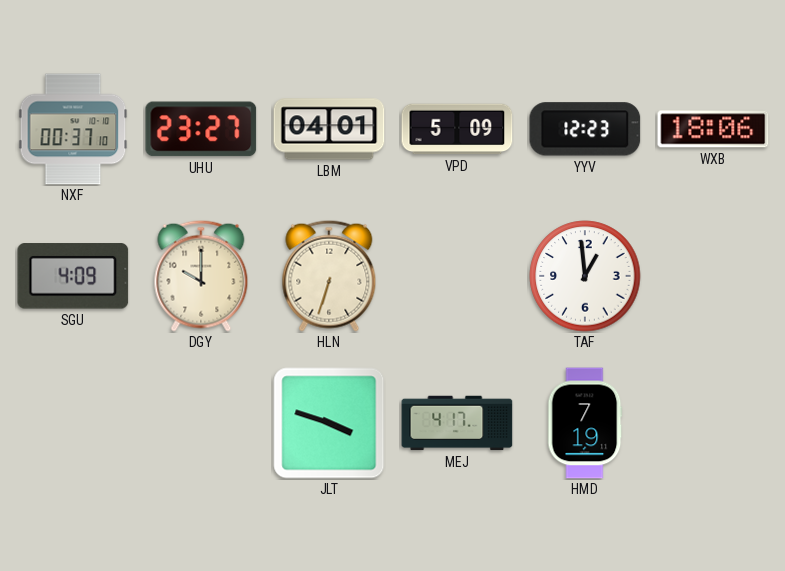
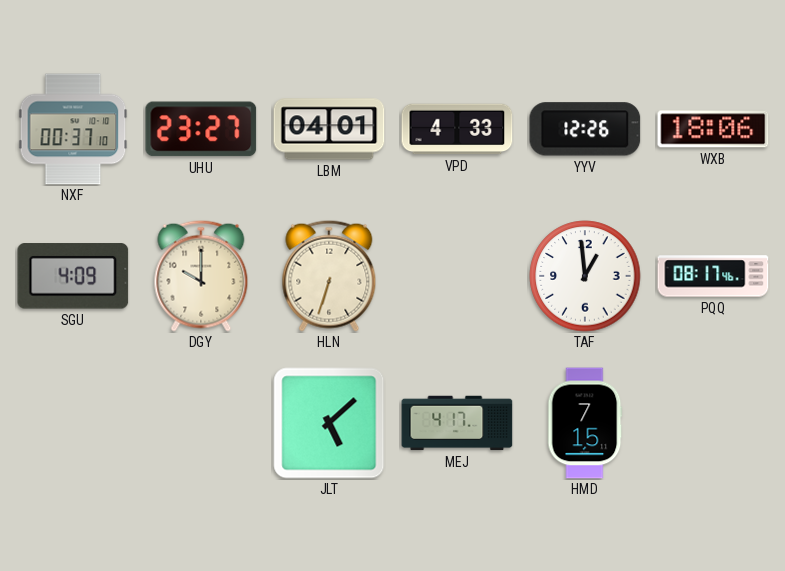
VPD: 5:09 -> 4:33 (457, 129)
YYV: 12:23 -> 12:26 (585, 129)
PQQ: none -> 08:17 (713, 276)
JLT: 3:48 -> 5:08 (329, 423)
HMD: 7:19 -> 7:15 (585, 423)
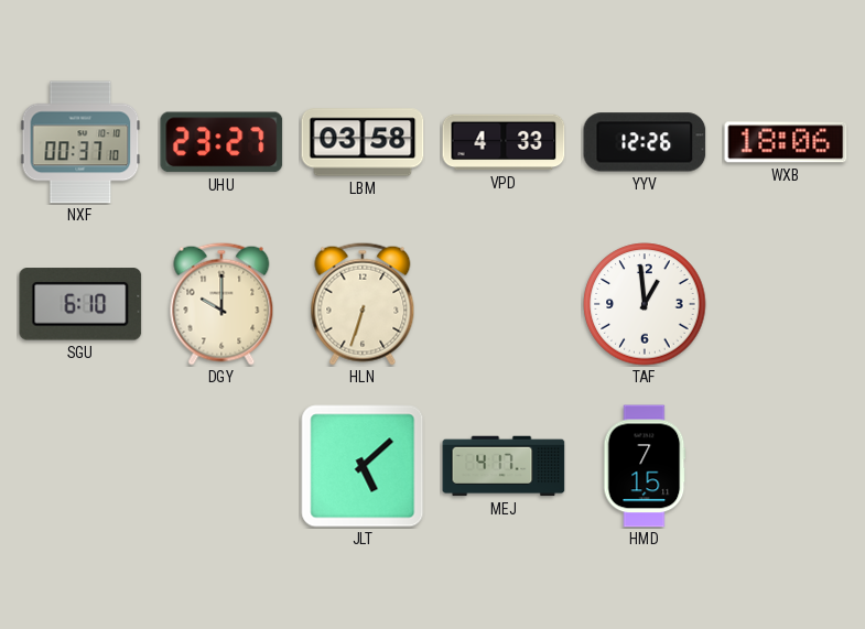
LBM: 04:01 -> 03:58 (363, 142)
SGU: 4:09 -> 6:10 (80, 304)
PQQ: 08:17 -> none (713, 276)
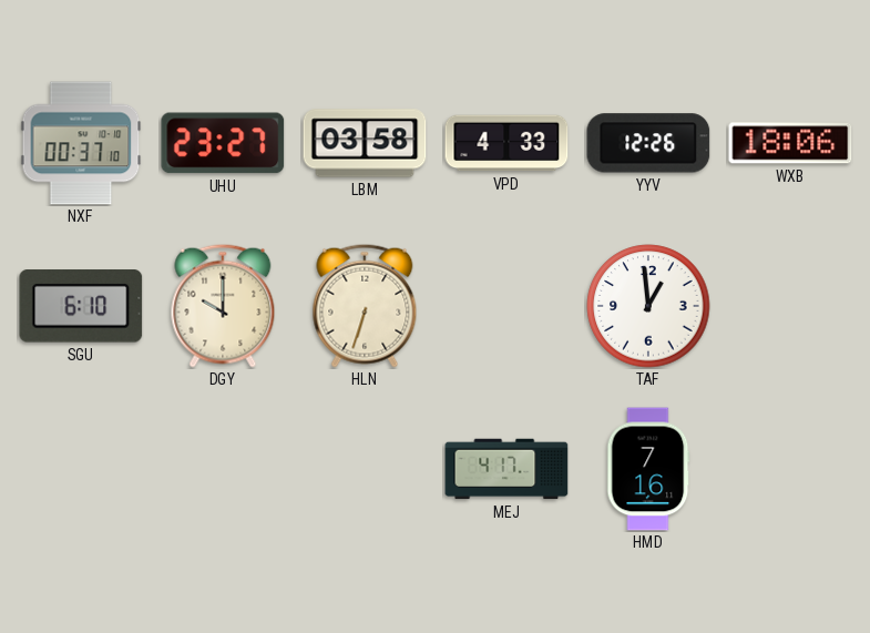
JLT: 5:08 -> none (363, 466)
HMD: 7:15 -> 7:16 (648, 469)
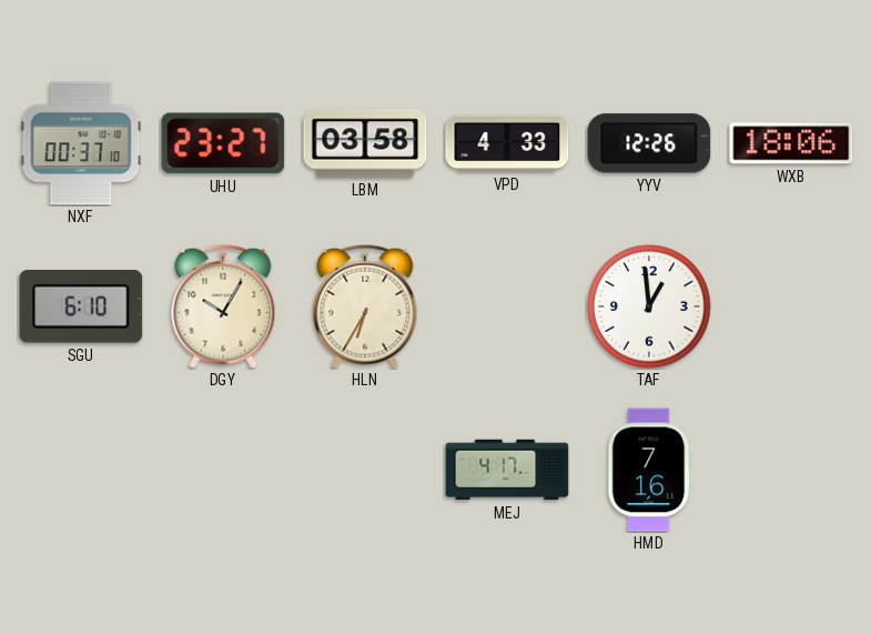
DGY: 10:00 -> 10:05 (223, 306)
HLN: 6:33 -> 6:35 (365, 306)
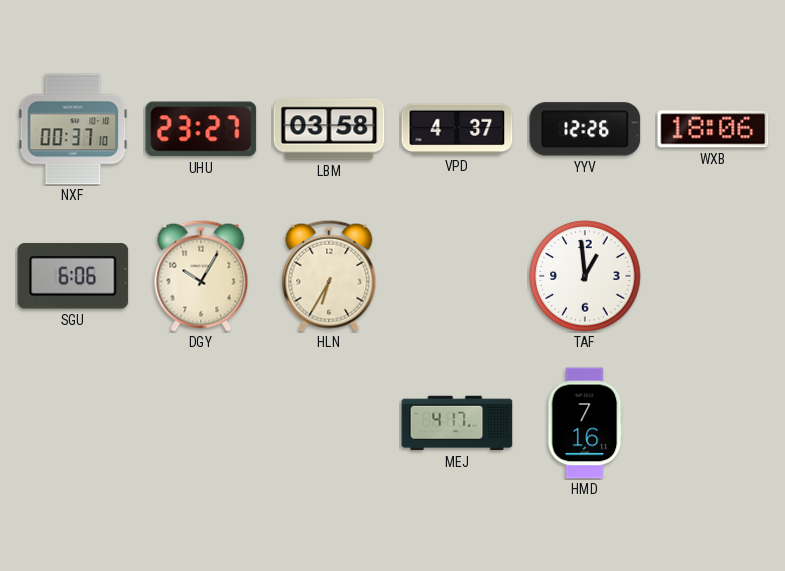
VPD: 4:33 -> 4:37 (457, 129)
SGU: 6:10 -> 6:06 (73, 276)
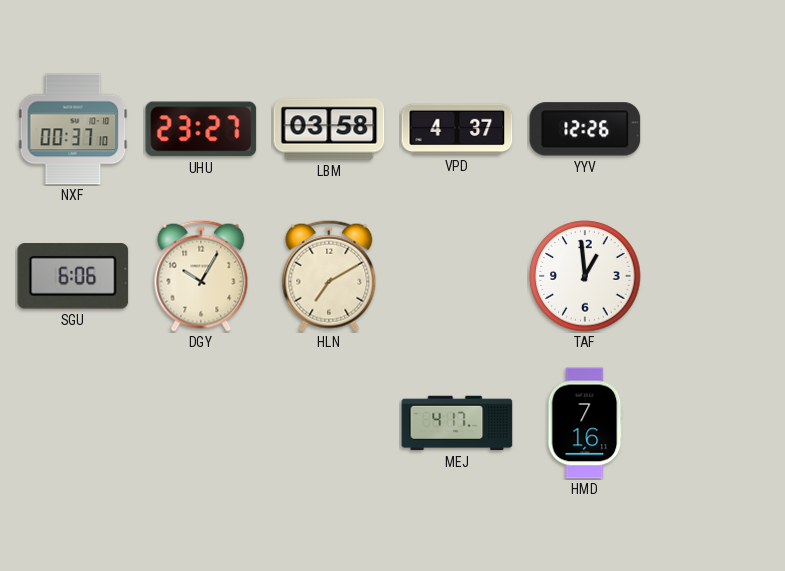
WXB: 18:06 -> none (713, 129)
HLN: 6:35 -> 7:10 (329, 276)
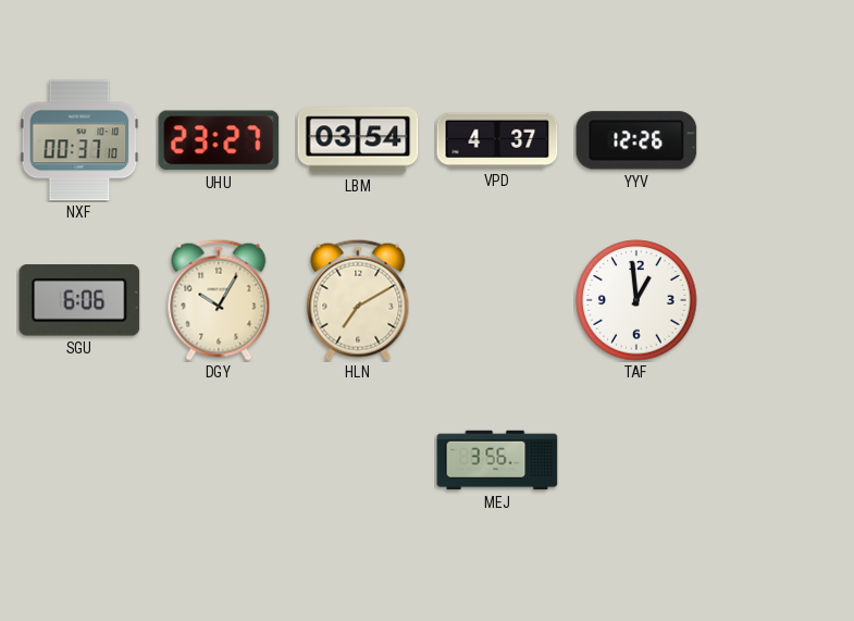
LBM: 03:58 -> 03:54 (358, 140)
MEJ: 4:17 -> 3:56 (497, 460)
HMD: 7:16 -> none (585, 423)
